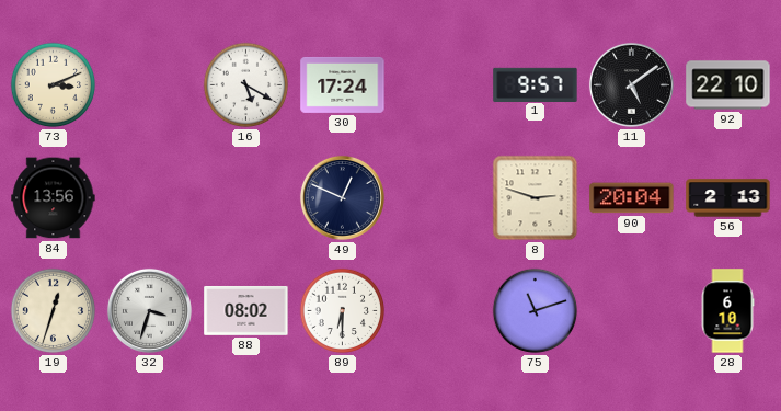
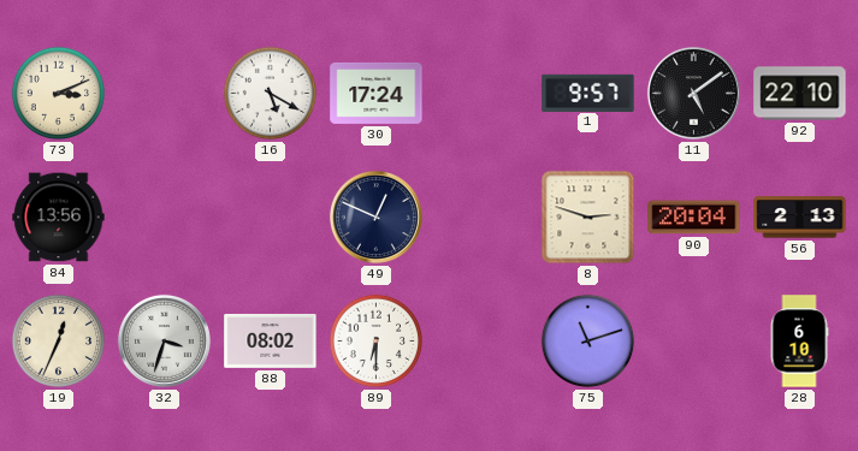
19: 12:33 -> 12:34 (59, 342)
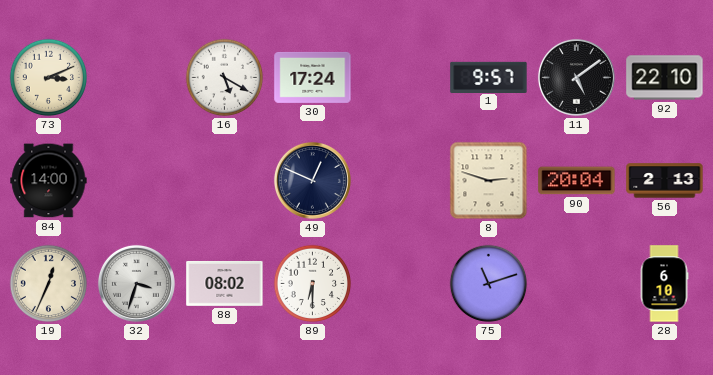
84: 13:56 -> 14:00 (49, 181)
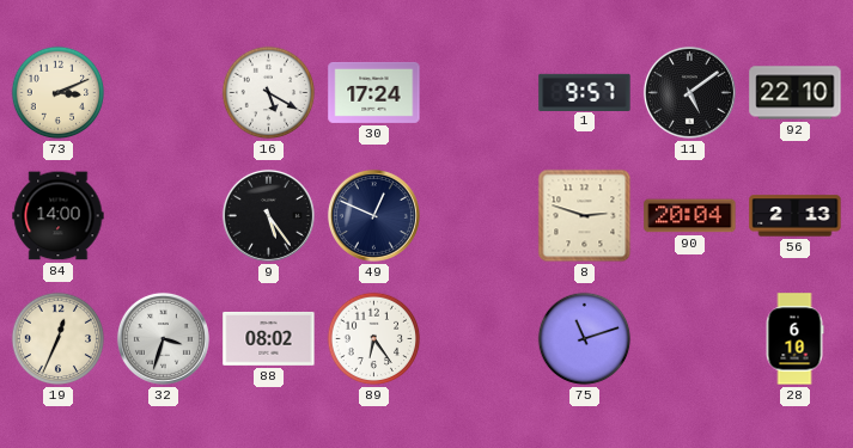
9: none -> 5:24 (268, 215)
89: 6:30 -> 6:24 (374, 339)
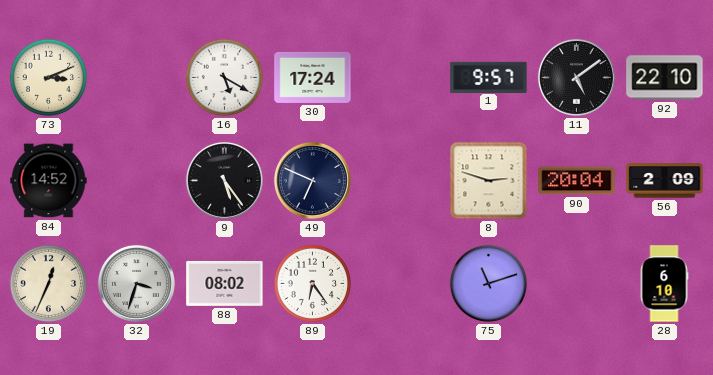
84: 14:00 -> 14:52 (49, 181)
49: 12:49 -> 6:49 (312, 180)
56: 2:13 -> 2:09 (665, 181)
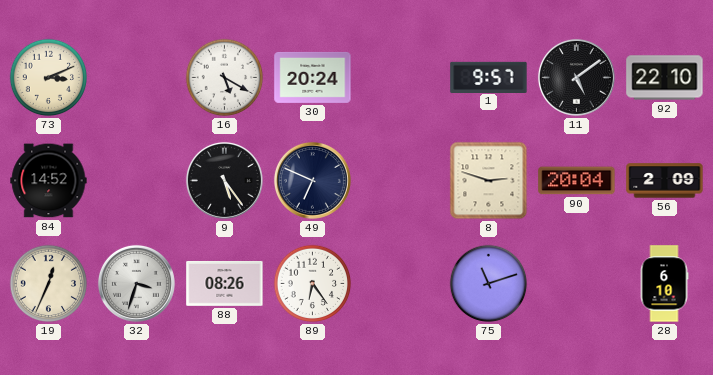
30: 17:24 -> 20:24 (313, 77)
88: 08:02 -> 08:26 (225, 284)
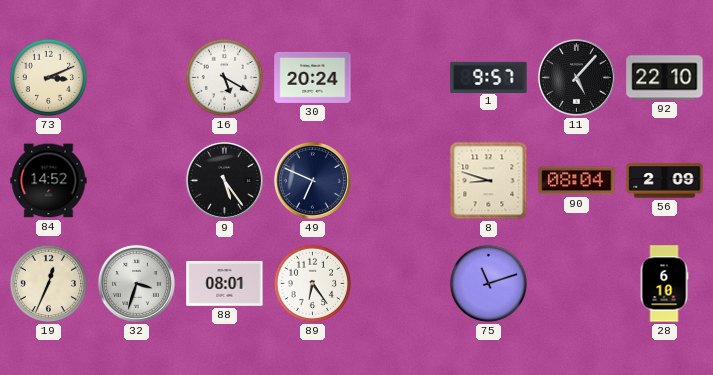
11: 5:09 -> 5:07 (576, 77)
8: 2:48 -> 8:48 (489, 181)
90: 20:04 -> 08:04 (577, 181)
88: 08:26 -> 08:01 (225, 284)
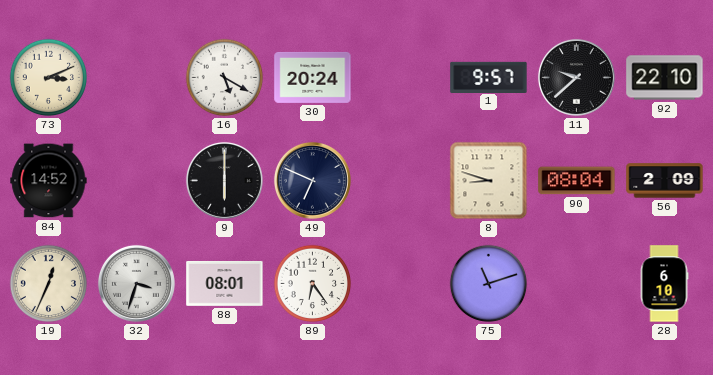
11: 5:07 -> 9:38 (576, 77)
9: 5:24 -> 6:00 (224, 180)
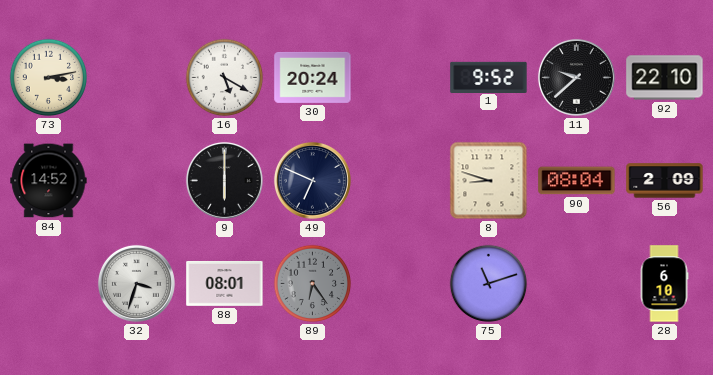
73: 3:11 -> 3:13 (49, 78)
1: 9:57 -> 9:52 (489, 77)
19: 12:34 -> none (49, 284)
89 dial: white -> grey (313, 284)
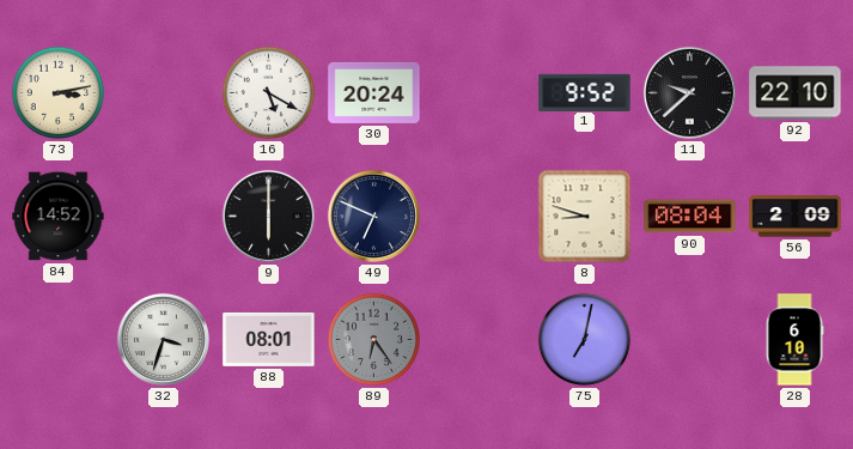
75: 11:12 -> 7:02 (585, 340)
